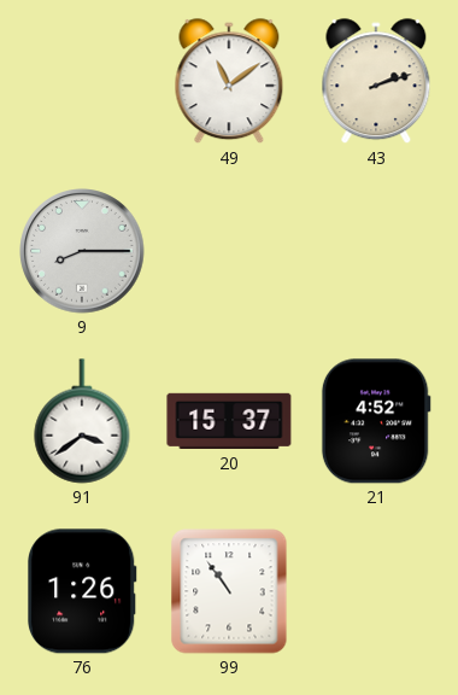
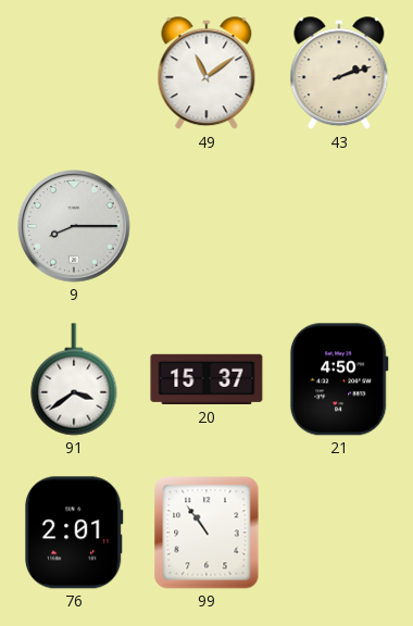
21: 4:52 -> 4:50 (339, 379)
76: 1:26 -> 2:01 (75, 533)
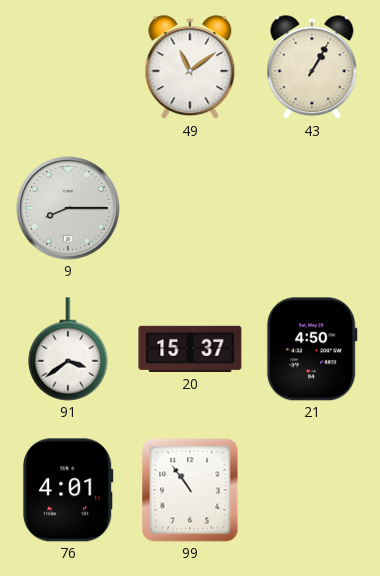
43: 2:12 -> 1:05 (312, 68)
76: 2:01 -> 4:01 (69, 490)
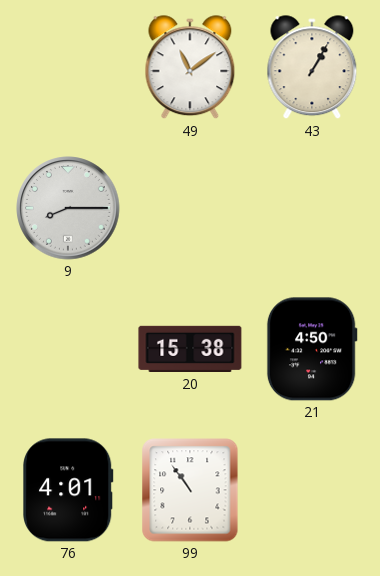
91: 3:39 -> none (68, 349)
20: 15:37 -> 15:38 (190, 349)
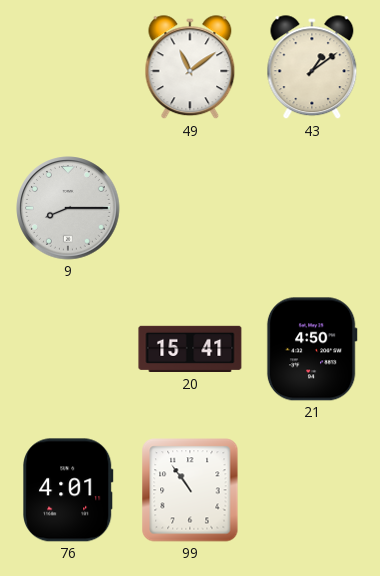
43: 1:05 -> 1:09 (312, 68)
20: 15:38 -> 15:41 (190, 349)
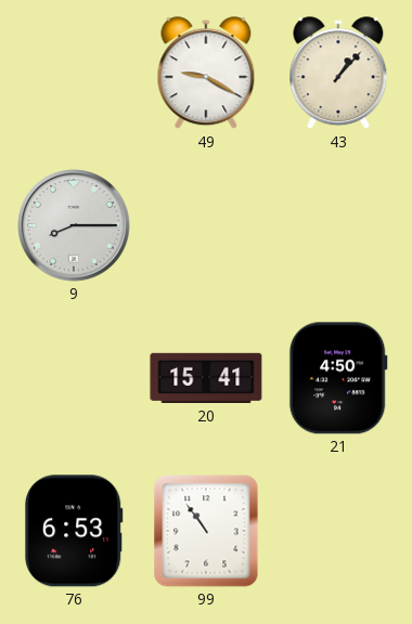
49: 11:09 -> 9:20 (206, 74)
43: 1:09 -> 1:07 (338, 74)
76: 4:01 -> 6:53 (75, 531)
